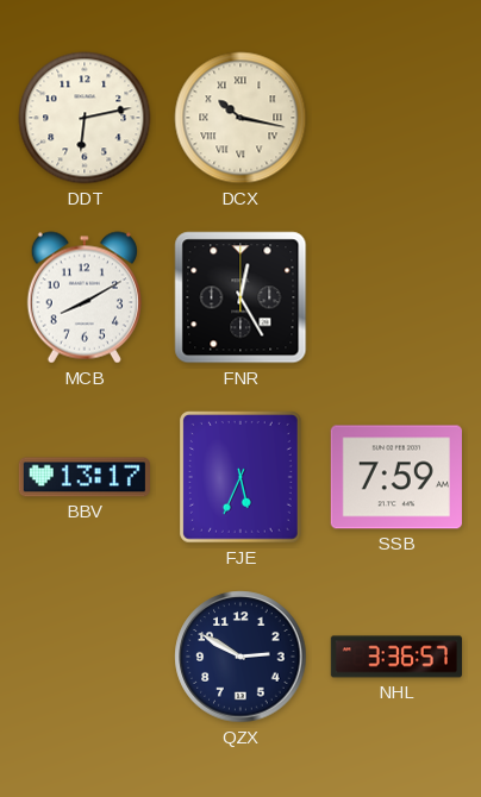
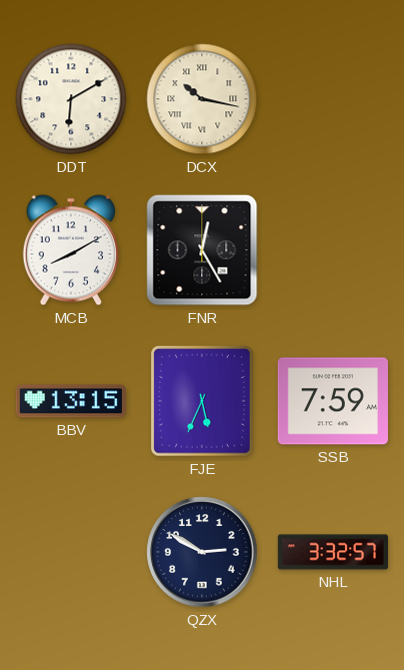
DDT: 6:13 -> 6:10 (71, 99)
BBV: 13:17 -> 13:15 (71, 401)
NHL: 3:36 -> 3:32 (332, 552)
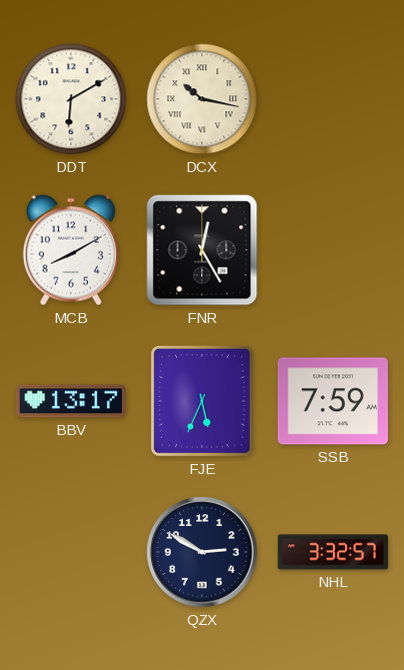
BBV: 13:15 -> 13:17 (71, 401)
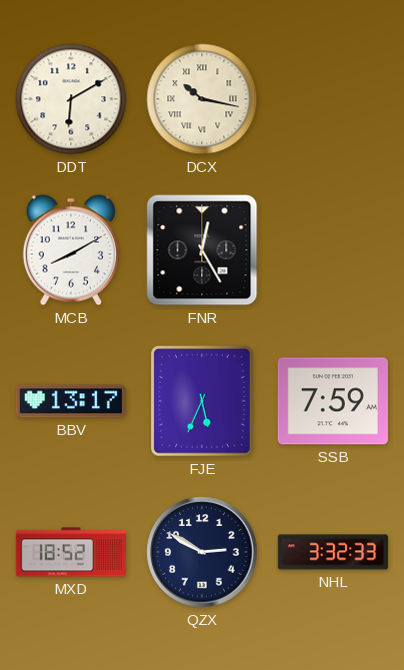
MXD: none -> 18:52 (70, 552)
NHL: 3:32:57 -> 3:32:33 (332, 552)
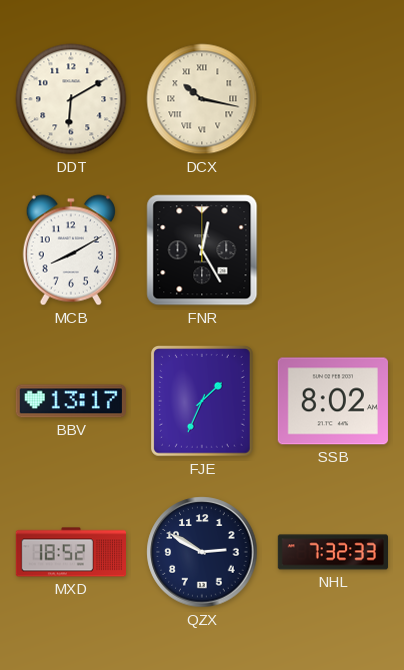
FJE: 5:34 -> 1:34 (203, 402)
SSB: 7:59 -> 8:02 (333, 401)
NHL: 3:32 -> 7:32 (332, 552)
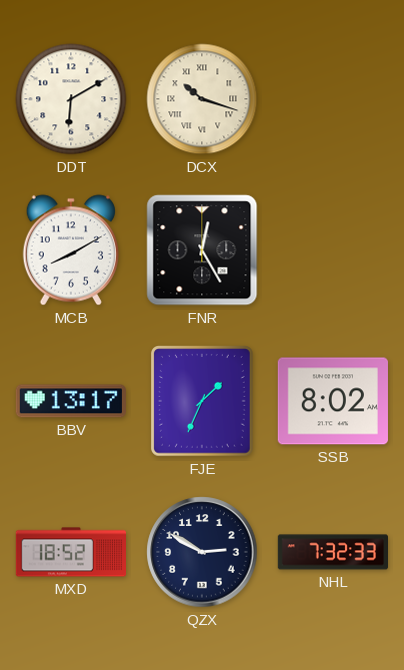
DCX: 10:17 -> 10:18 (202, 99)
